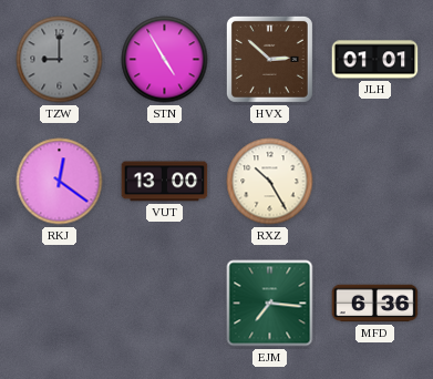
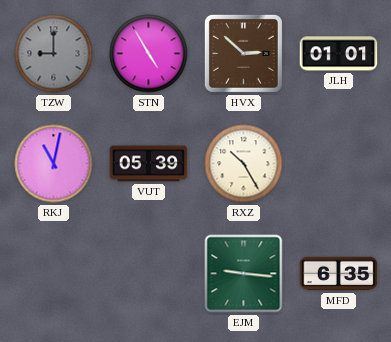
RKJ: 12:21 -> 11:02 (54, 164)
VUT: 13:00 -> 05:39 (149, 164)
EJM: 7:16 -> 9:16 (244, 274)
MFD: 6:36 -> 6:35 (339, 274)
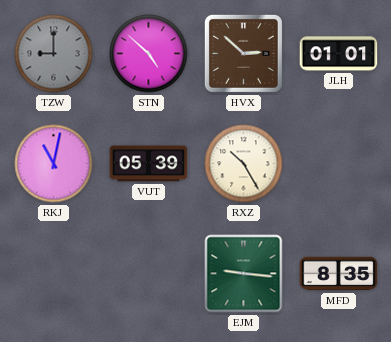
STN: 4:55 -> 4:52 (149, 54)
MFD: 6:35 -> 8:35 (339, 274)
